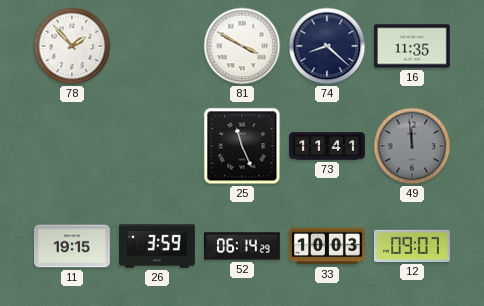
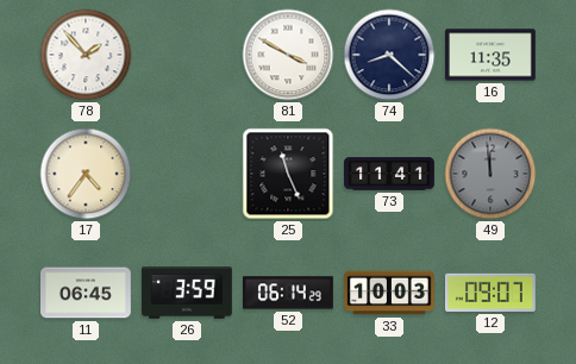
17: none -> 4:36 (86, 174)
11: 19:15 -> 06:45 (87, 293)
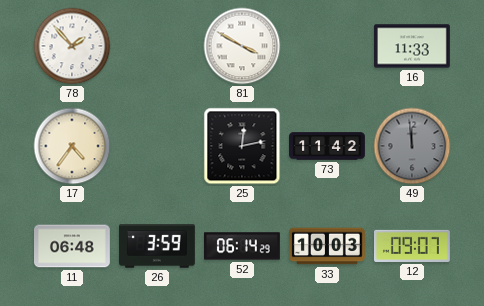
74: 8:22 -> none (389, 55)
16: 11:35 -> 11:33 (413, 46)
25: 11:26 -> 12:13 (242, 146)
73: 11:41 -> 11:42 (327, 146)
11: 06:45 -> 06:48 (73, 246)
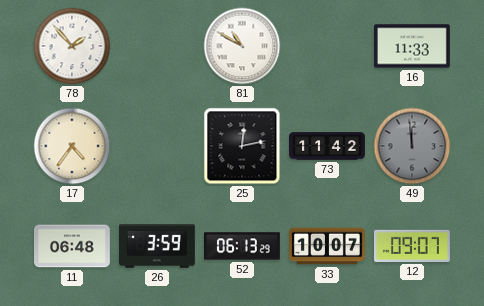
81: 3:50 -> 10:50 (242, 46)
52: 06:14 -> 06:13 (243, 246)
33: 10:03 -> 10:07 (328, 246)
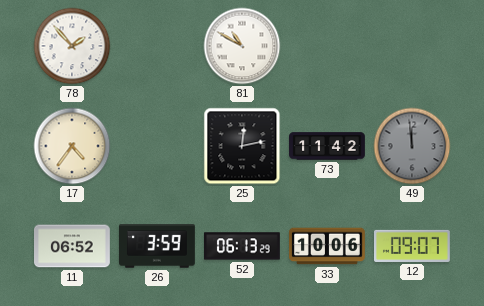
16: 11:33 -> none (413, 46)
11: 06:48 -> 06:52 (73, 246)
33: 10:07 -> 10:06 (328, 246)
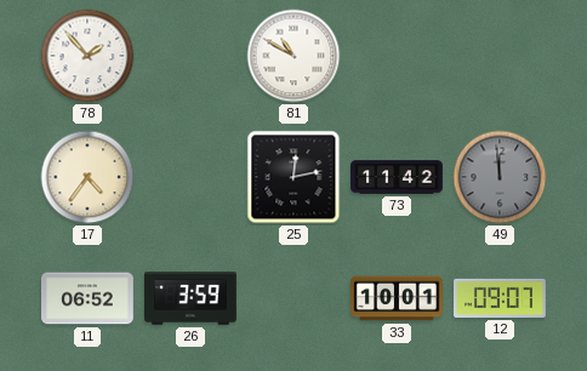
52: 06:13 -> none (243, 246)
33: 10:06 -> 10:01 (398, 298)
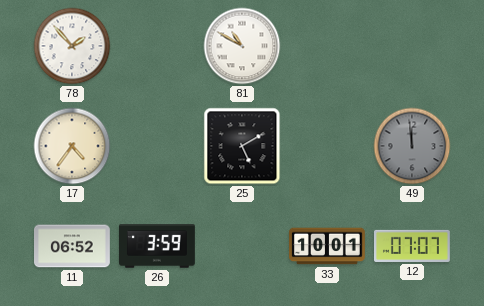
25: 12:13 -> 5:10 (242, 146)
73: 11:42 -> none (397, 177)
12: 09:07 -> 07:07 (413, 246)
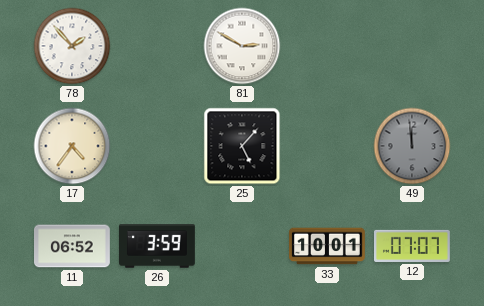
81: 10:50 -> 2:50 (242, 46)
25: 5:10 -> 5:07 (242, 146)
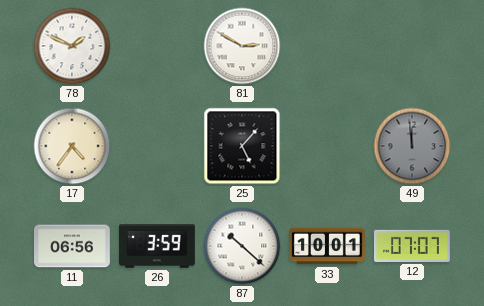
78: 1:53 -> 1:49 (72, 46)
11: 06:52 -> 06:56 (73, 246)
87: none -> 10:22 (242, 246)
